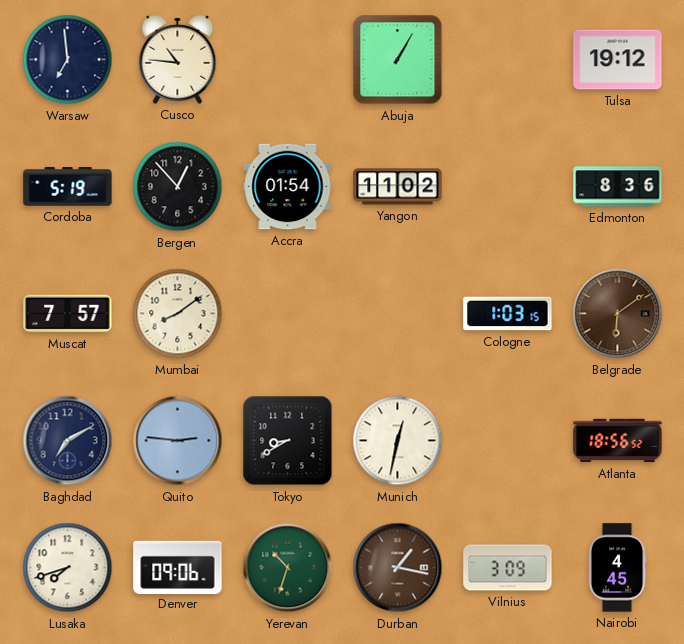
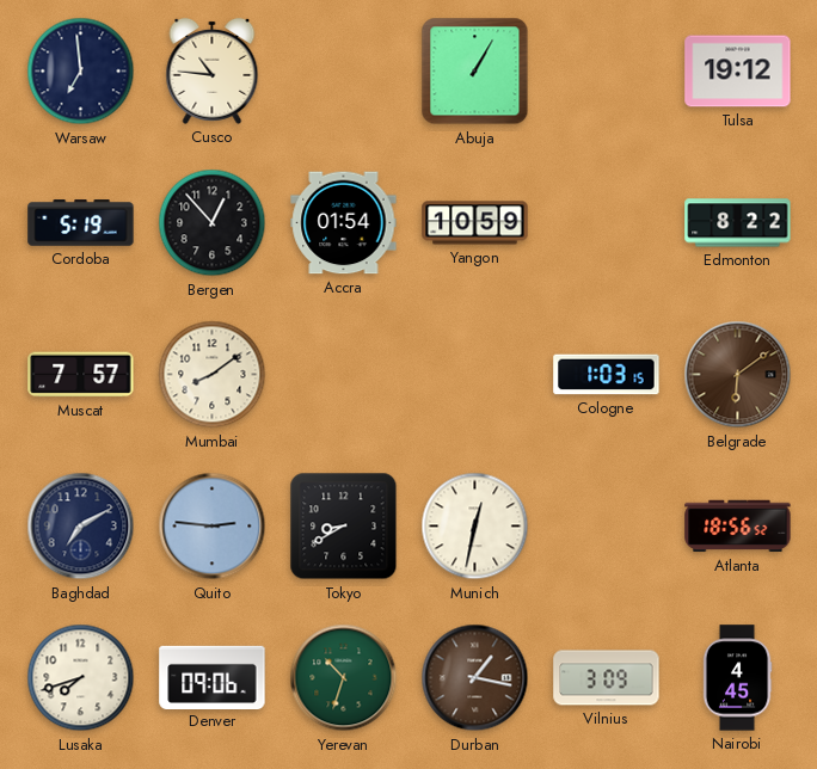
Yangon: 11:02 -> 10:59 (475, 223)
Edmonton: 8:36 -> 8:22 (738, 223)
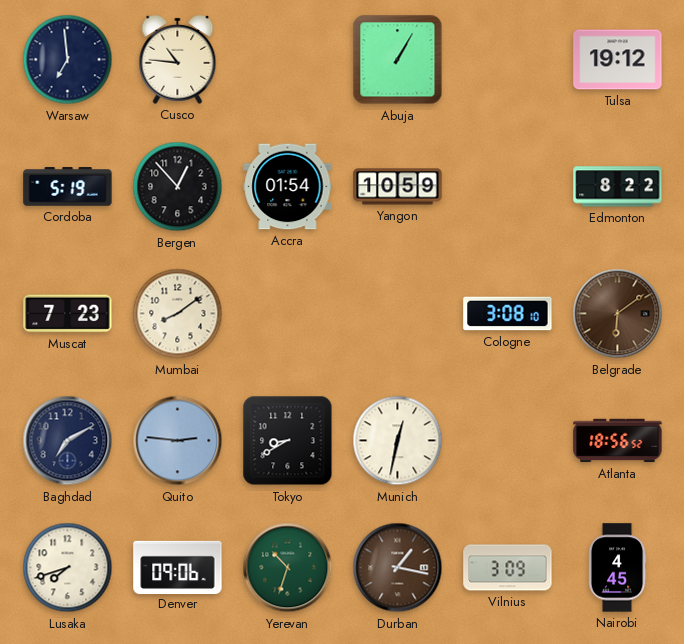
Muscat: 7:57 -> 7:23 (68, 314)
Cologne: 1:03 -> 3:08 (508, 314)
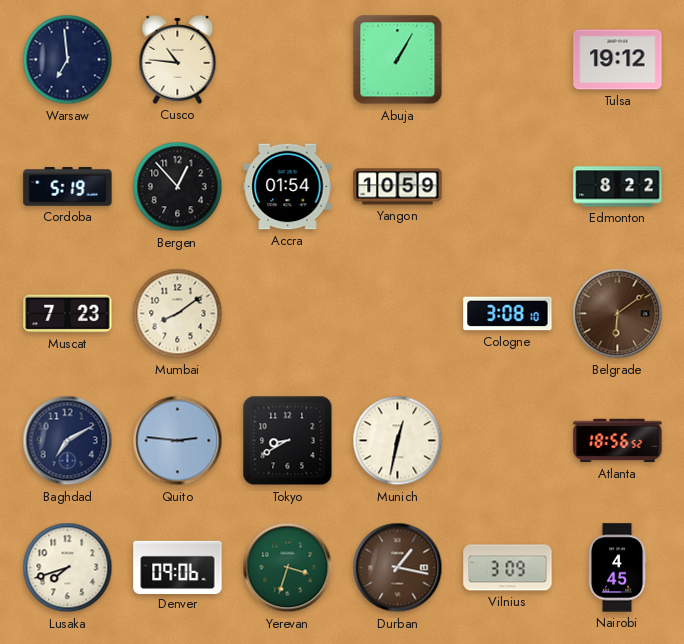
Yerevan: 10:33 -> 3:33 (288, 568)
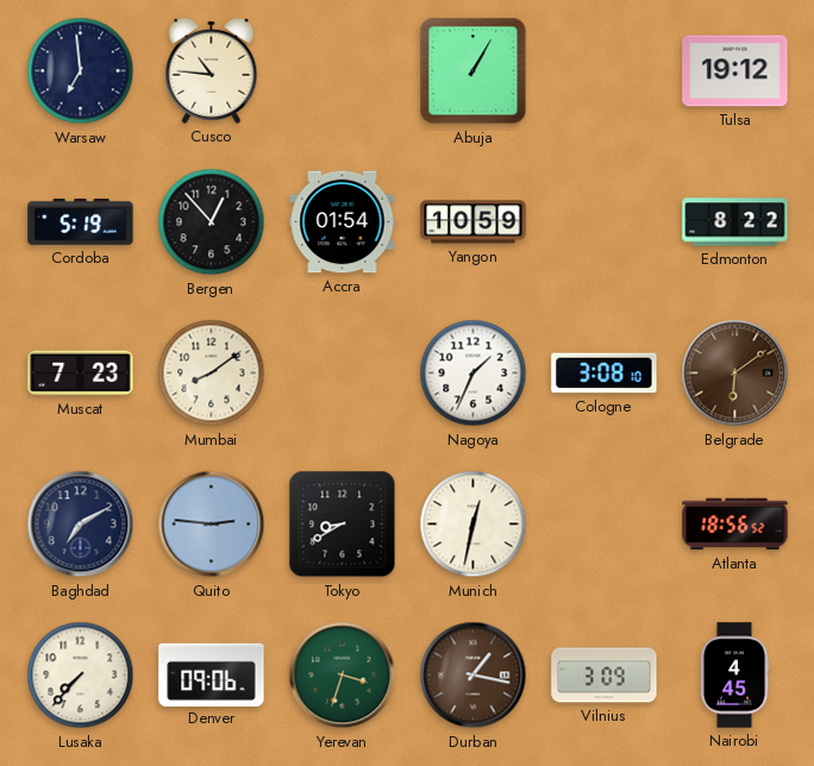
Nagoya: none -> 1:34 (474, 373)
Lusaka: 7:42 -> 7:37 (81, 676)
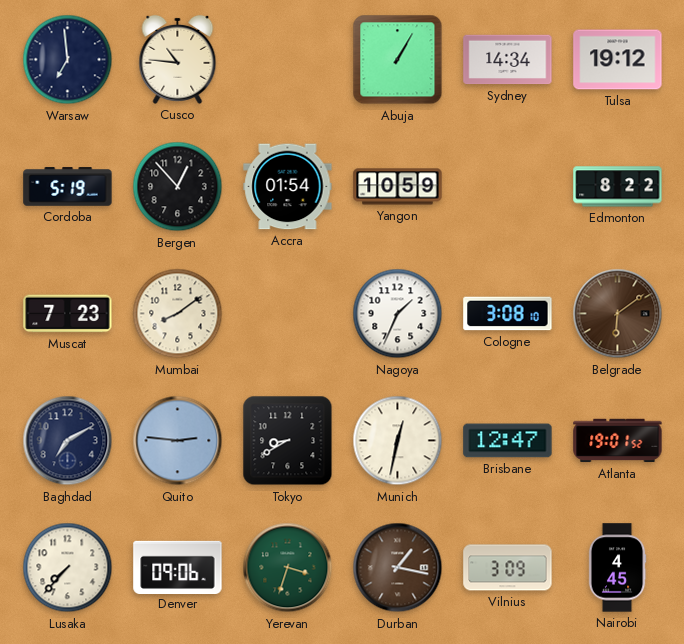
Sydney: none -> 14:34 (508, 60)
Brisbane: none -> 12:47 (508, 441)
Atlanta: 18:56 -> 19:01 (618, 441)
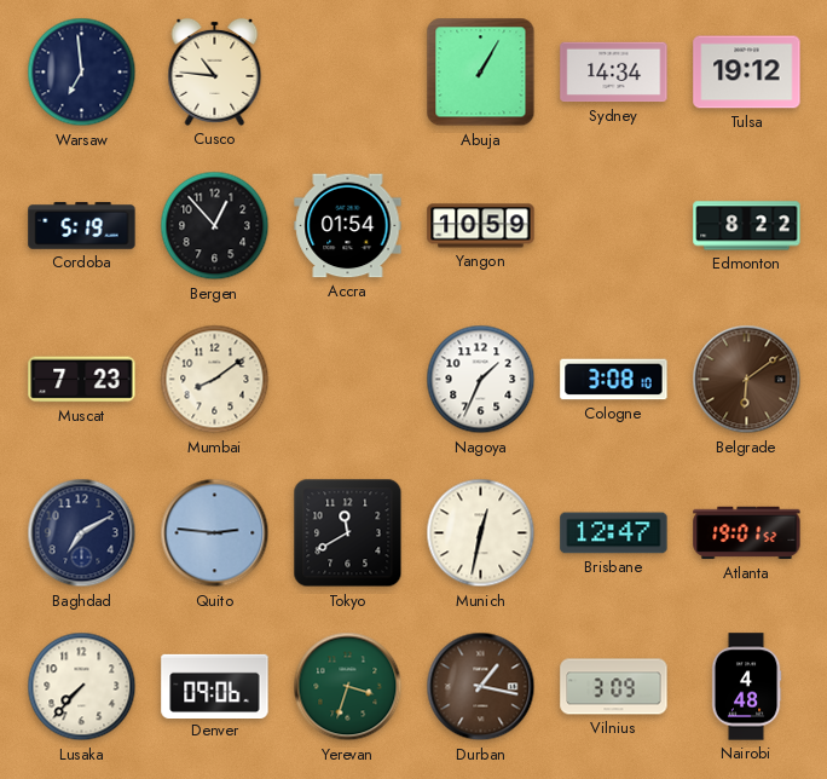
Tokyo: 8:40 -> 11:40 (348, 533)
Nairobi: 4:45 -> 4:48 (746, 687)
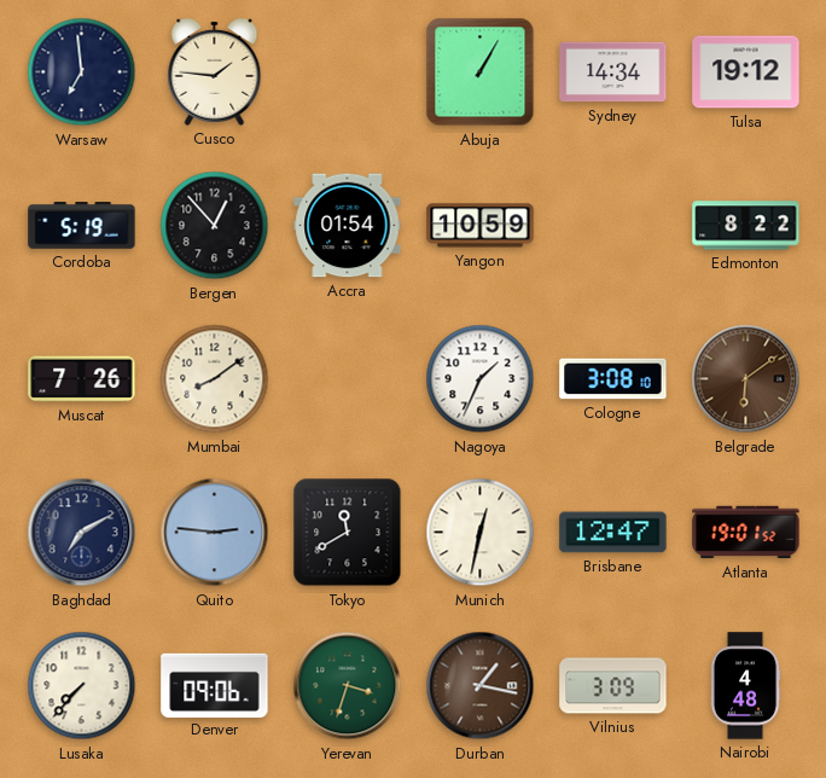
Cusco: 10:46 -> 1:46 (215, 71)
Muscat: 7:23 -> 7:26 (82, 379)
